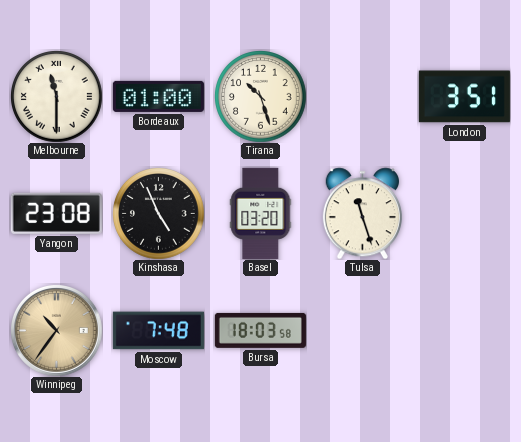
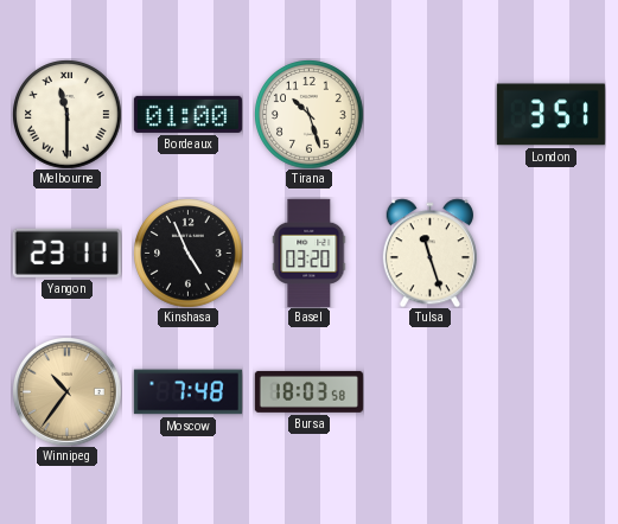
Yangon: 23:08 -> 23:11 (66, 253)
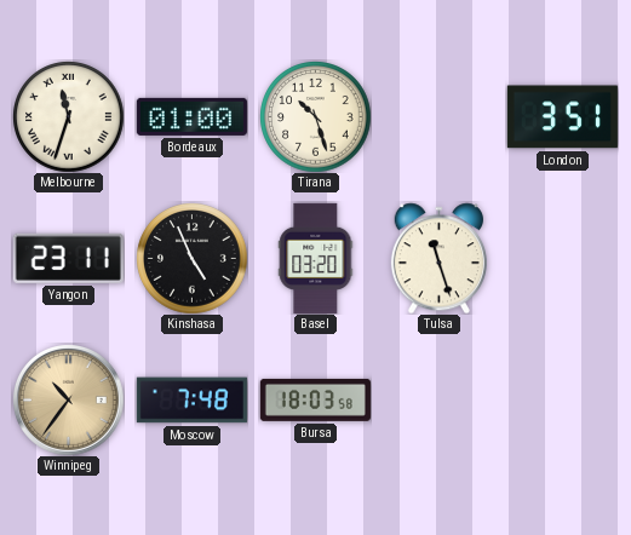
Melbourne: 11:30 -> 11:33 (68, 116)
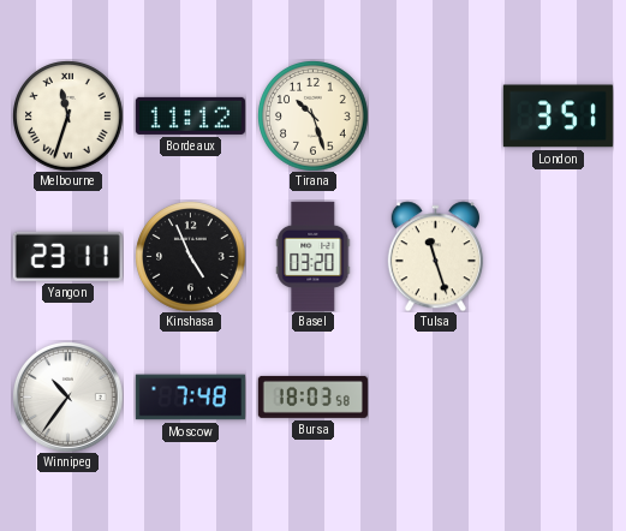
Bordeaux: 01:00 -> 11:12 (190, 115)
Winnipeg dial: champagne -> white (68, 398)
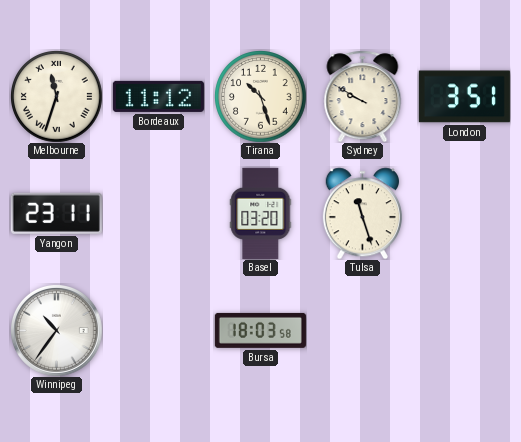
Sydney: none -> 9:50 (363, 96)
Kinshasa: 4:56 -> none (190, 256)
Moscow: 7:48 -> none (190, 398)
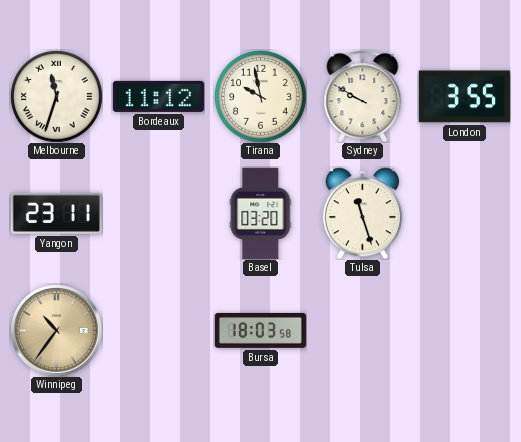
Tirana: 10:27 -> 9:58 (260, 96)
London: 3:51 -> 3:55 (464, 97)
Winnipeg dial: white -> champagne (57, 331)
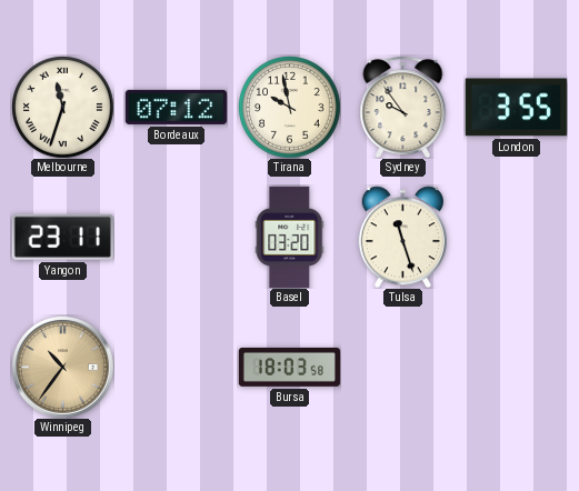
Bordeaux: 11:12 -> 07:12 (176, 107)
Sydney: 9:50 -> 9:54 (403, 107)
